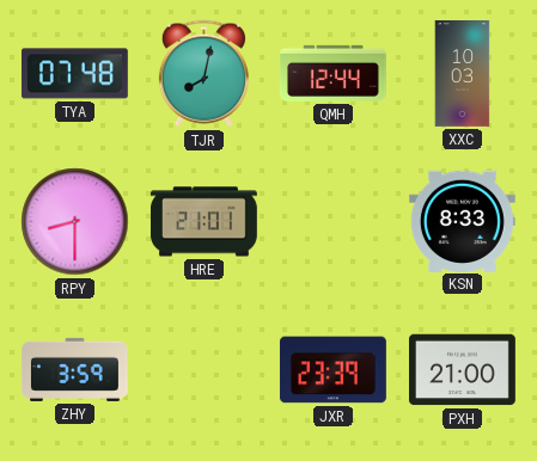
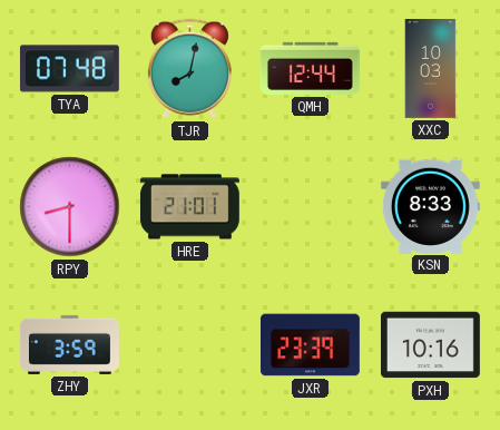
PXH: 21:00 -> 10:16 (430, 345)
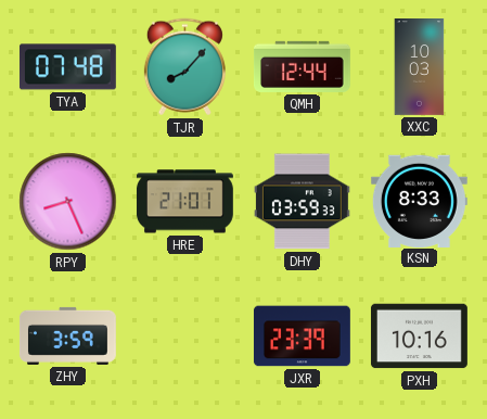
TJR: 8:02 -> 8:07 (184, 67)
RPY: 8:30 -> 8:26 (68, 202)
DHY: none -> 03:59 (302, 202)
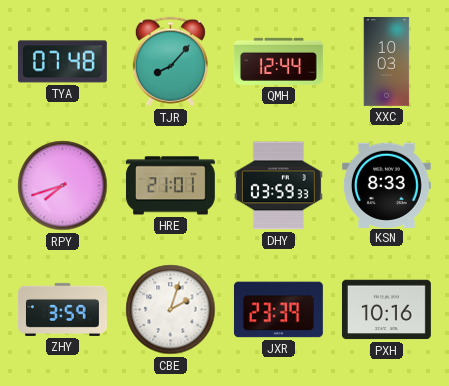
RPY: 8:26 -> 7:42 (63, 186)
CBE: none -> 2:03 (171, 310)
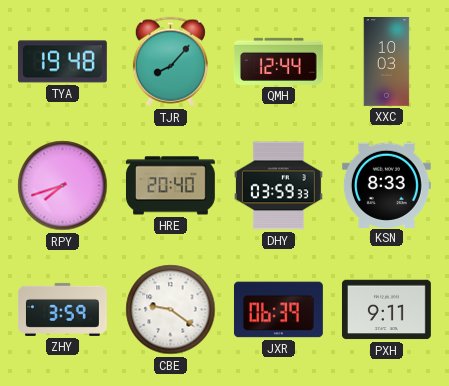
TYA: 07:48 -> 19:48 (62, 62)
HRE: 21:01 -> 20:40 (170, 186)
CBE: 2:03 -> 9:21 (171, 310)
JXR: 23:39 -> 06:39 (278, 310)
PXH: 10:16 -> 9:11 (386, 310)
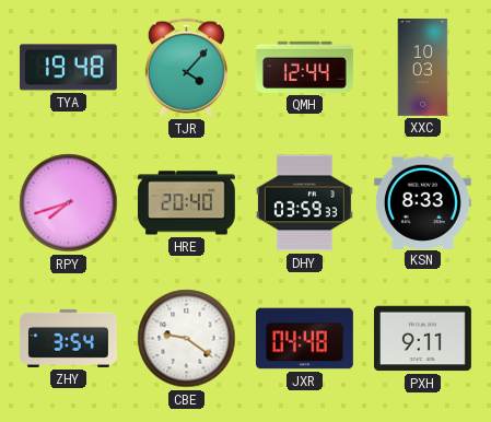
TJR: 8:07 -> 4:07 (186, 68)
ZHY: 3:59 -> 3:54 (68, 338)
JXR: 06:39 -> 04:48 (304, 339)
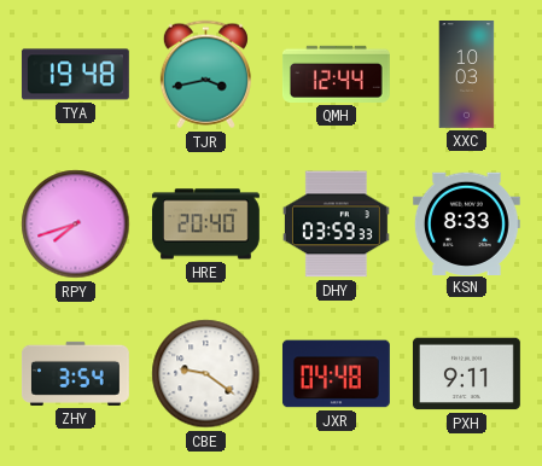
TJR: 4:07 -> 3:43 (205, 75)
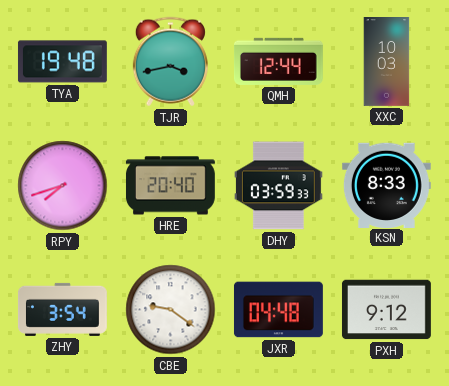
PXH: 9:11 -> 9:12 (386, 310)
